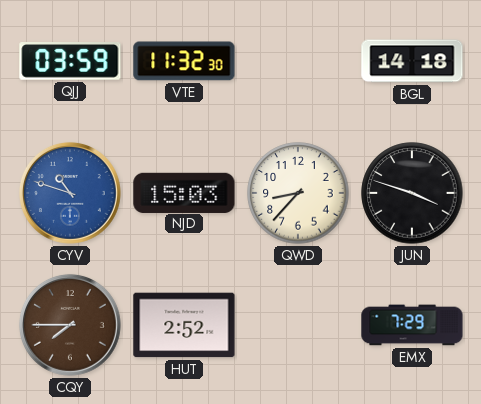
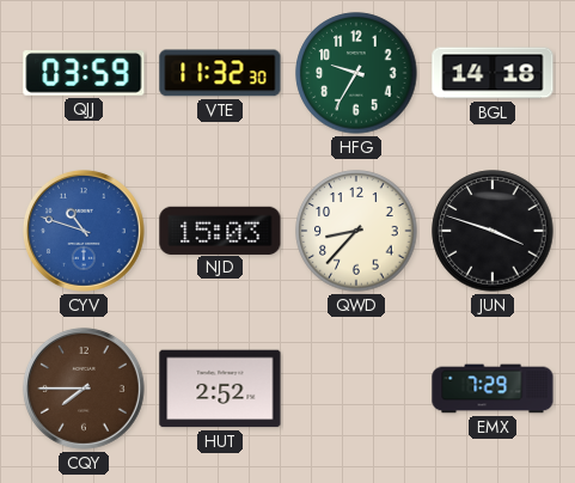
HFG: none -> 9:35 (356, 73)
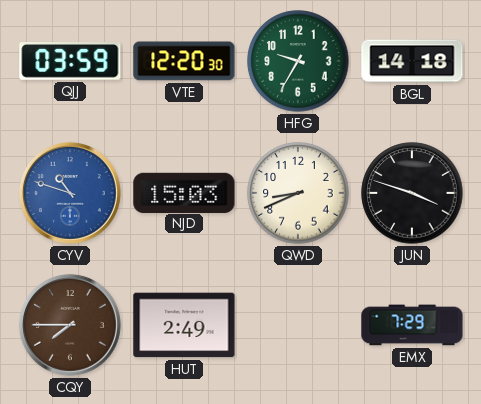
VTE: 11:32 -> 12:20 (184, 61)
QWD: 8:37 -> 8:41 (298, 193)
HUT: 2:52 -> 2:49 (184, 325)
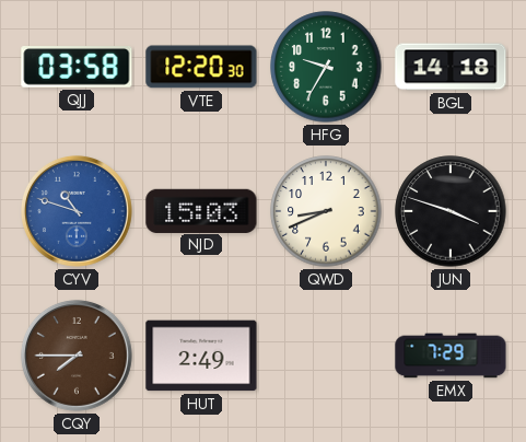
QJJ: 03:59 -> 03:58 (77, 68)
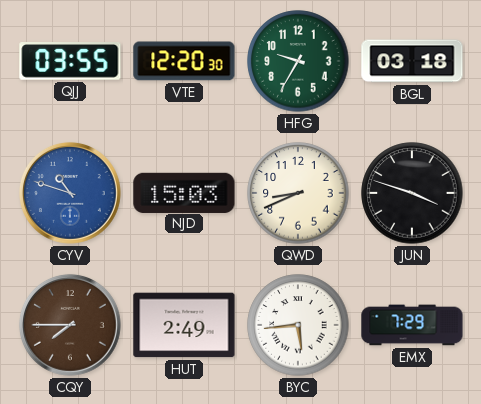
QJJ: 03:58 -> 03:55 (70, 62)
BGL: 14:18 -> 03:18 (412, 61)
BYC: none -> 5:44 (298, 325)
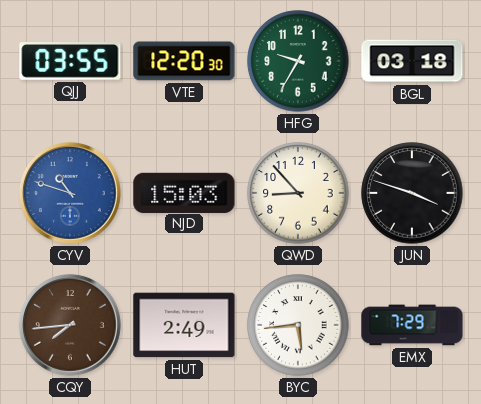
QWD: 8:41 -> 8:53 (298, 193)
CQY: 7:45 -> 7:44 (70, 325)
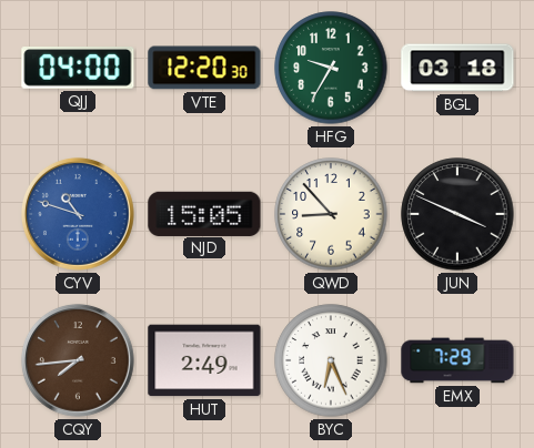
QJJ: 03:55 -> 04:00 (78, 69)
NJD: 15:03 -> 15:05 (204, 213)
JUN: 3:48 -> 3:49 (457, 214)
BYC: 5:44 -> 6:26 (331, 360)
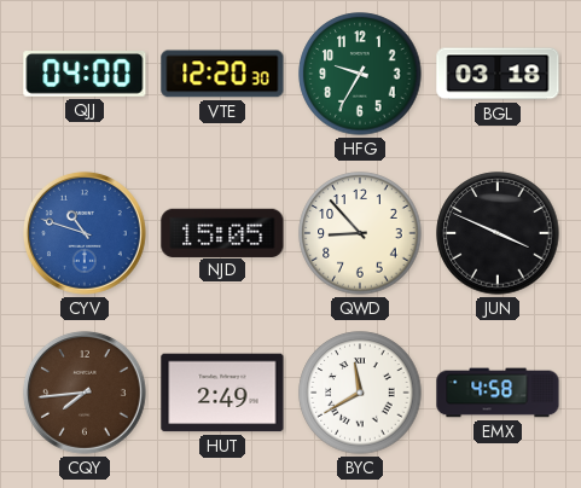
BYC: 6:26 -> 11:40 (360, 393)
EMX: 7:29 -> 4:58 (498, 393)
